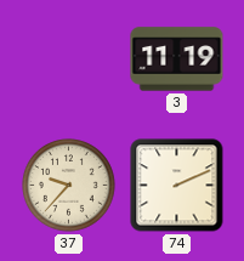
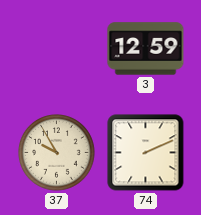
3: 11:19 -> 12:59 (146, 49)
37: 9:37 -> 9:55 (57, 153)
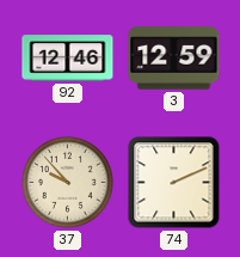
92: none -> 12:46 (68, 59)
37: 9:55 -> 9:53 (68, 183)
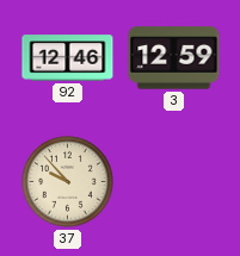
74: 2:11 -> none (174, 183)
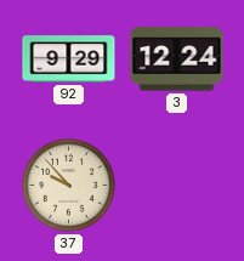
92: 12:46 -> 9:29 (69, 59)
3: 12:59 -> 12:24 (177, 59)
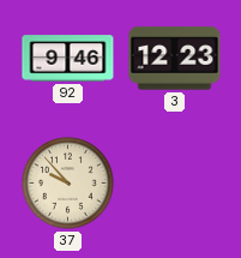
92: 9:29 -> 9:46 (68, 59)
3: 12:24 -> 12:23 (175, 59)
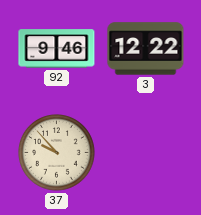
3: 12:23 -> 12:22 (146, 49)
